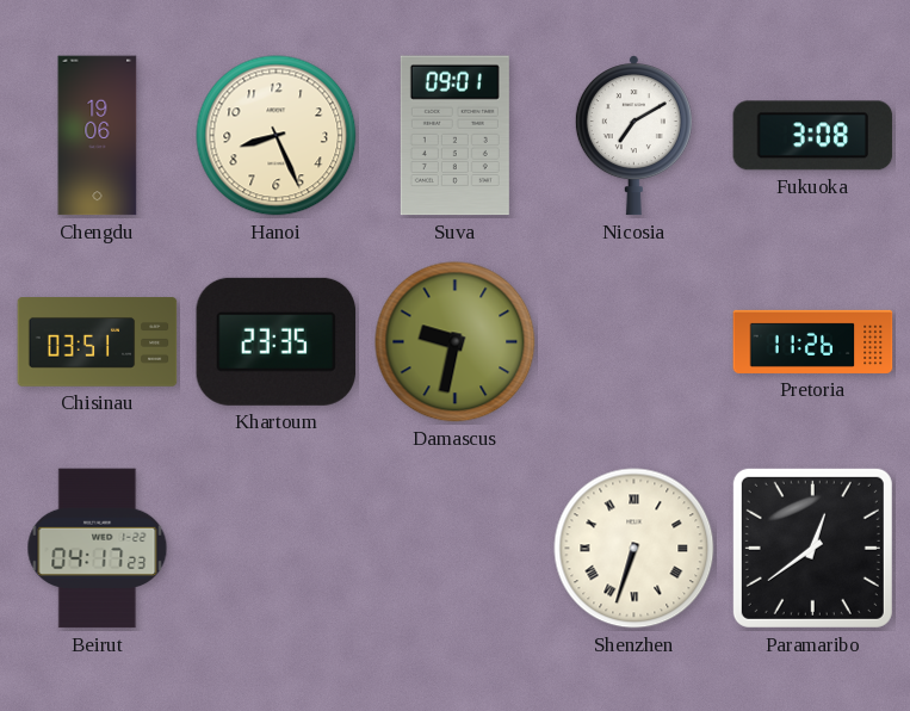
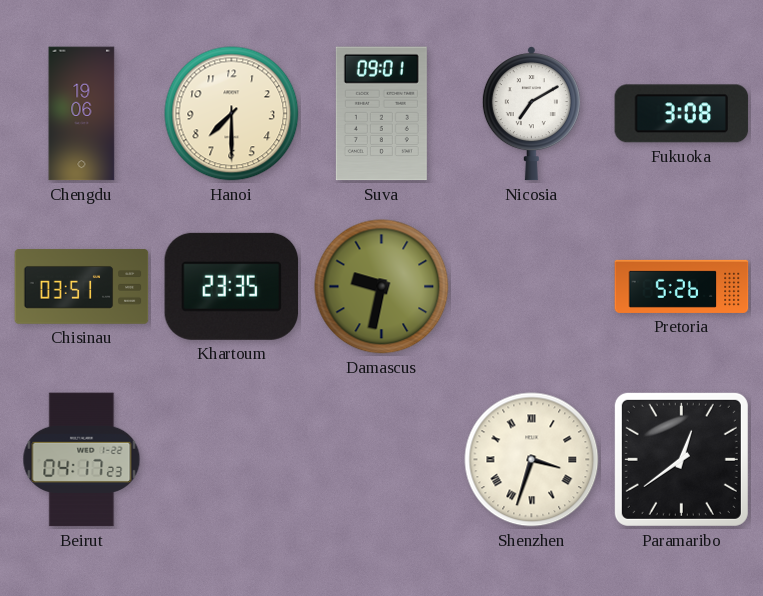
Hanoi: 8:26 -> 7:30 (232, 114)
Pretoria: 11:26 -> 5:26 (682, 286)
Shenzhen: 6:33 -> 3:33 (532, 460)
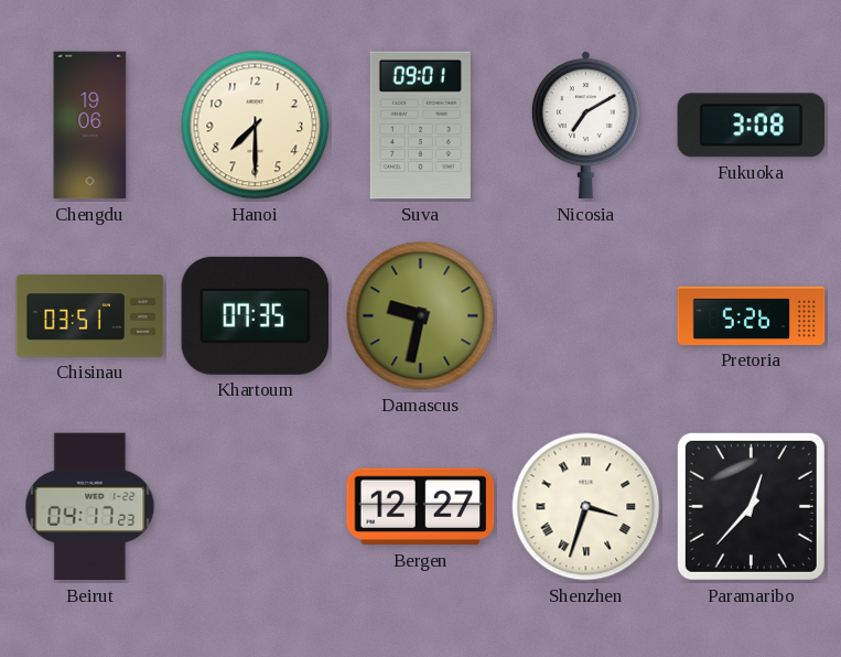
Khartoum: 23:35 -> 07:35 (256, 315)
Bergen: none -> 12:27 (421, 507)
Paramaribo: 12:39 -> 12:37 (751, 506)
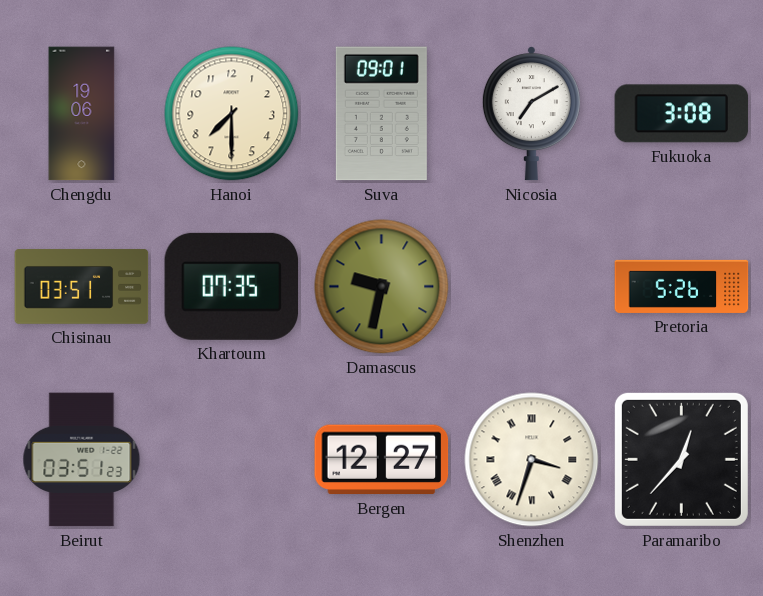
Beirut: 04:17 -> 03:51 (82, 460)
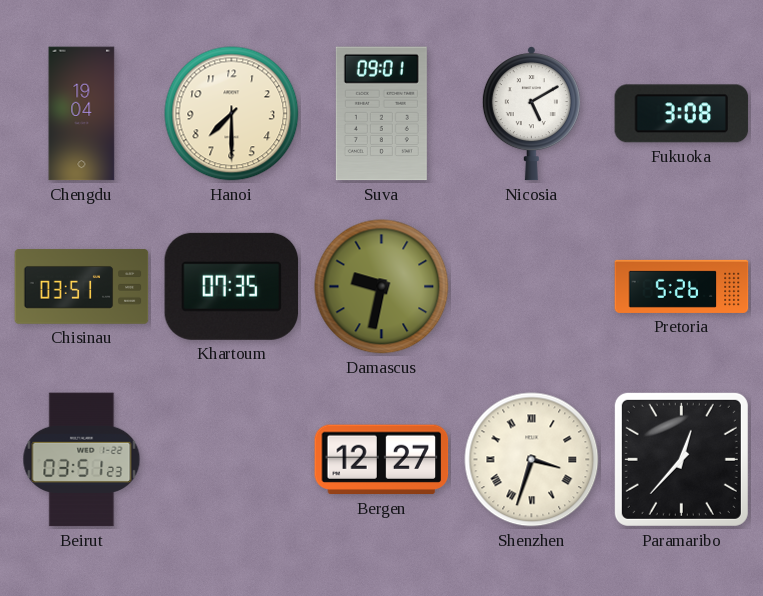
Chengdu: 19:06 -> 19:04 (82, 114)
Nicosia: 7:10 -> 5:10 (531, 114)
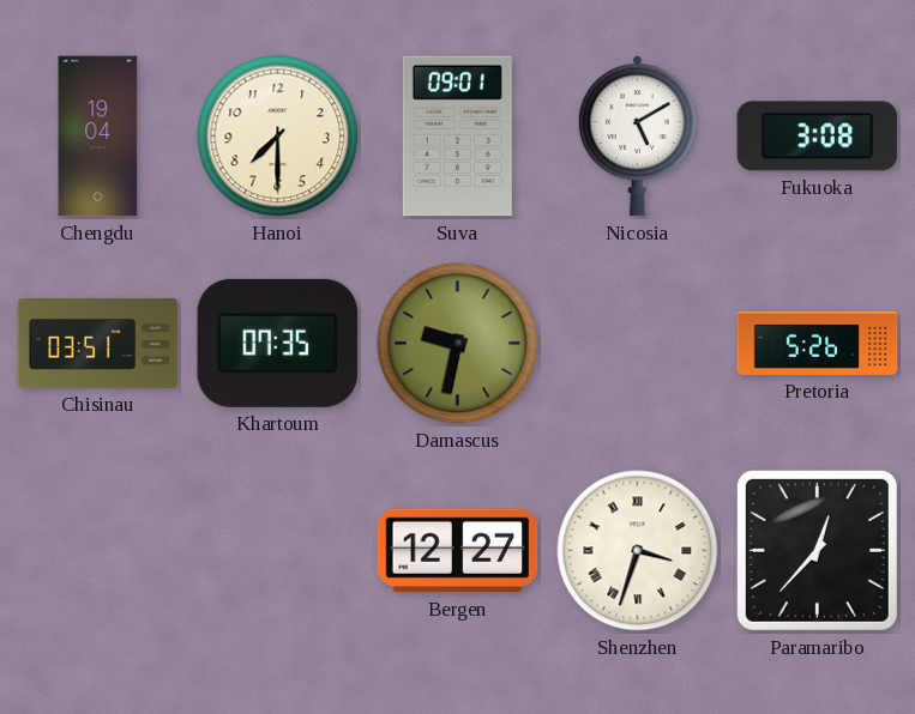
Beirut: 03:51 -> none (82, 460)
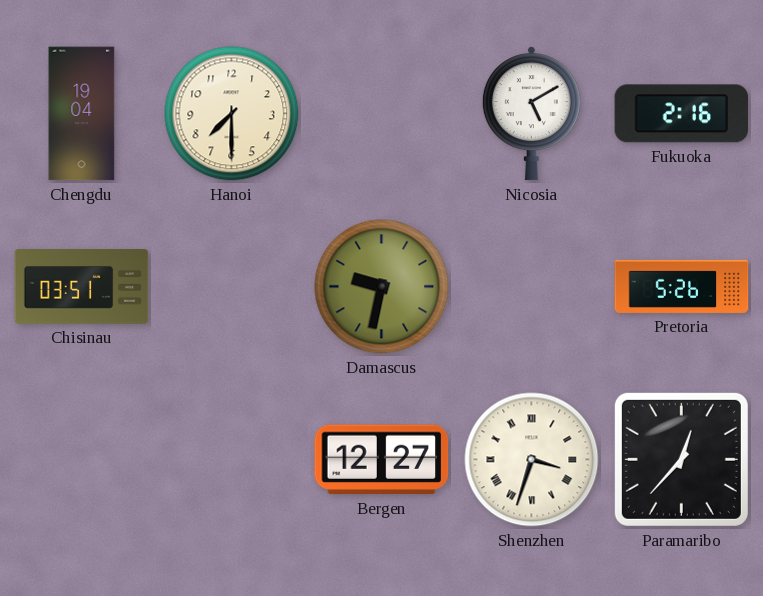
Suva: 09:01 -> none (457, 137)
Fukuoka: 3:08 -> 2:16 (682, 114)
Khartoum: 07:35 -> none (278, 343)
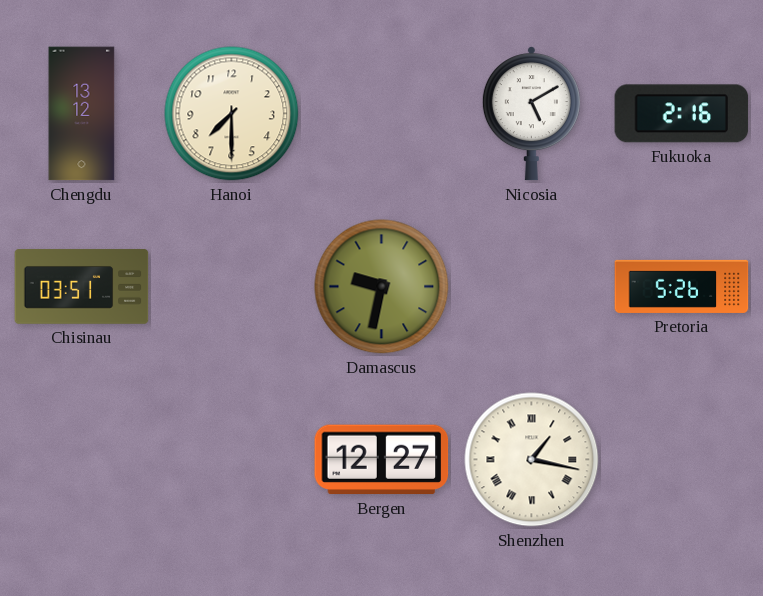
Chengdu: 19:04 -> 13:12 (82, 114)
Shenzhen: 3:33 -> 1:17 (532, 460)
Paramaribo: 12:37 -> none (681, 459)
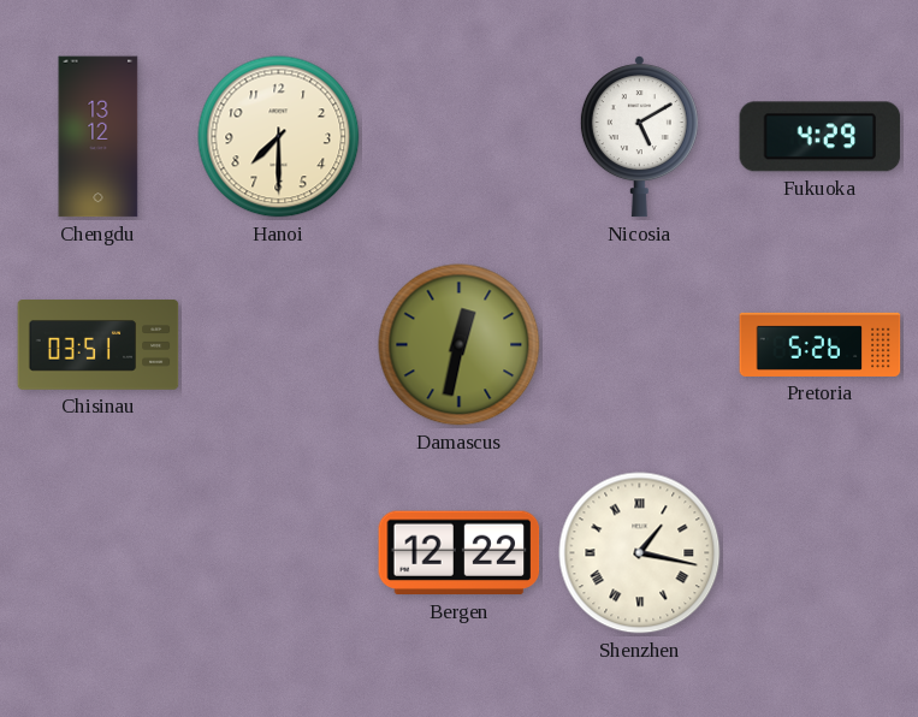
Fukuoka: 2:16 -> 4:29 (821, 137)
Damascus: 9:32 -> 12:32 (460, 345)
Bergen: 12:27 -> 12:22 (460, 553)
